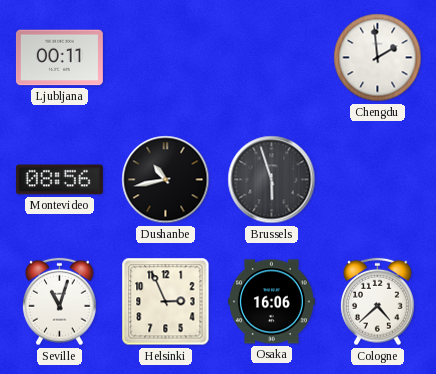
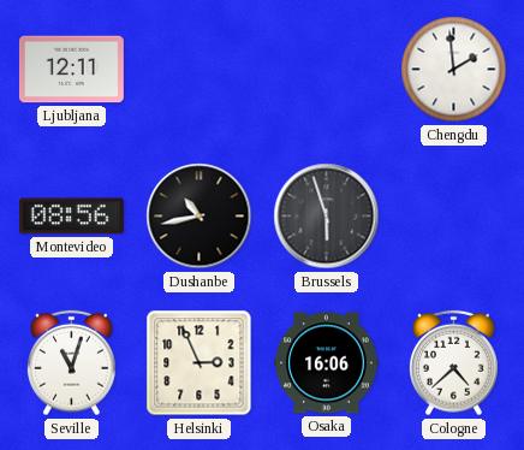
Ljubljana: 00:11 -> 12:11 (71, 70)
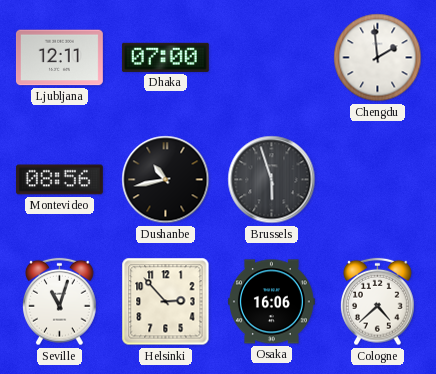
Dhaka: none -> 07:00 (165, 57)
Helsinki: 2:56 -> 2:53 (166, 302)
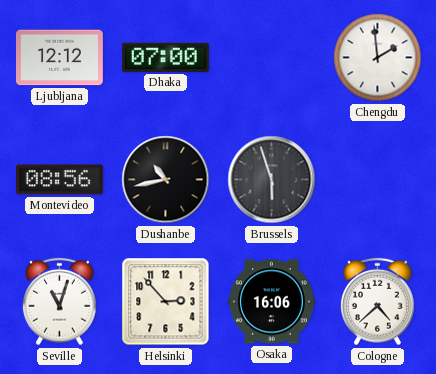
Ljubljana: 12:11 -> 12:12 (59, 58)
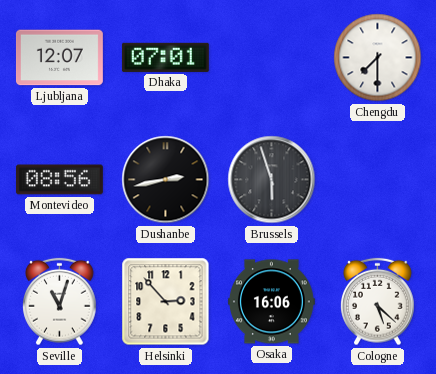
Ljubljana: 12:12 -> 12:07 (59, 58)
Dhaka: 07:00 -> 07:01 (165, 57)
Chengdu: 1:59 -> 7:30 (378, 58)
Dushanbe: 10:43 -> 2:43 (166, 180)
Cologne: 4:38 -> 5:22 (378, 302)
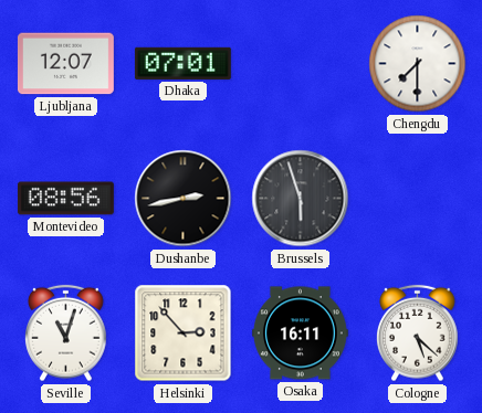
Osaka: 16:06 -> 16:11 (300, 333)
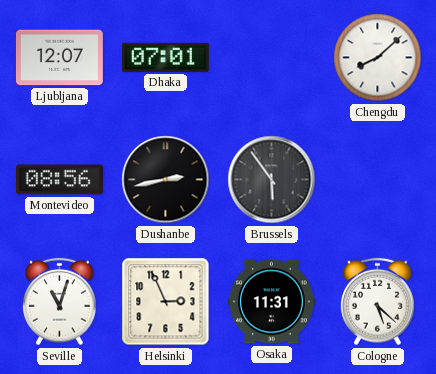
Chengdu: 7:30 -> 8:08 (378, 58)
Brussels: 5:57 -> 5:54 (272, 180)
Helsinki: 2:53 -> 2:56 (166, 302)
Osaka: 16:11 -> 11:31 (271, 302)
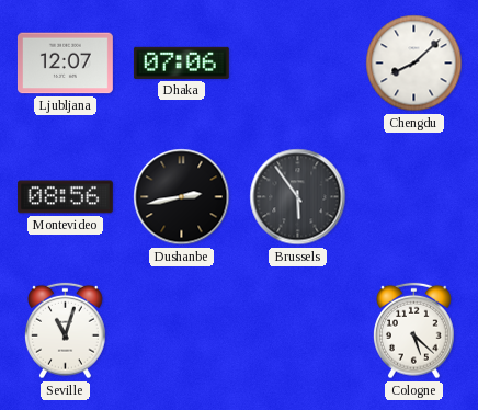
Dhaka: 07:01 -> 07:06 (181, 62)
Helsinki: 2:56 -> none (166, 302)
Osaka: 11:31 -> none (271, 302)
